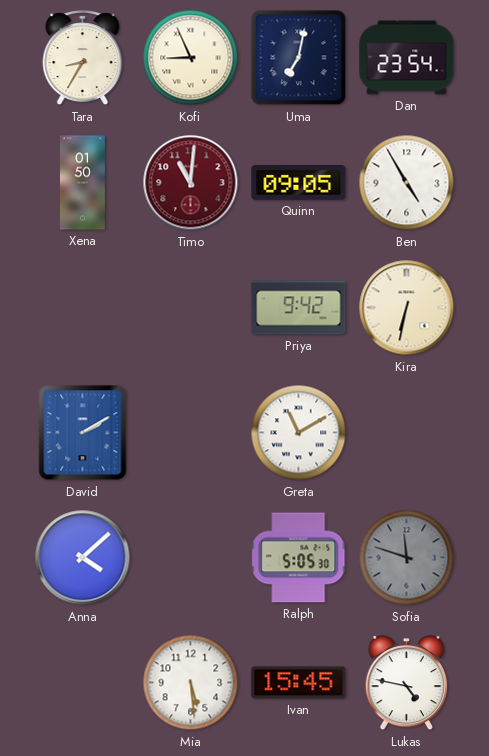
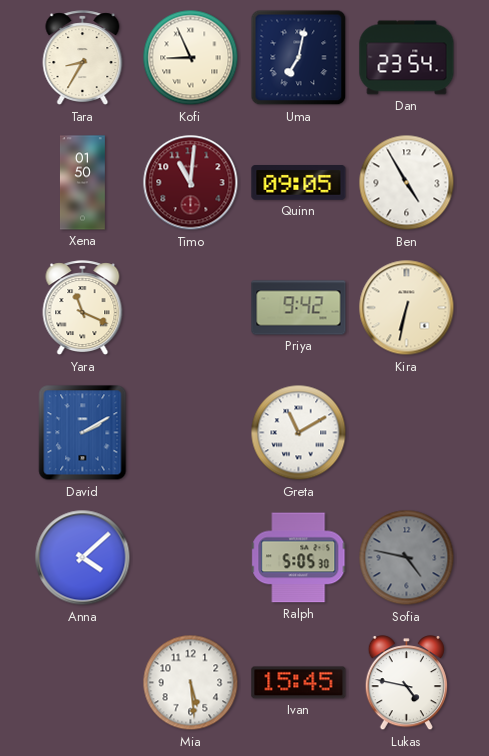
Yara: none -> 11:19 (83, 308)
Sofia: 11:48 -> 4:47 (407, 558)
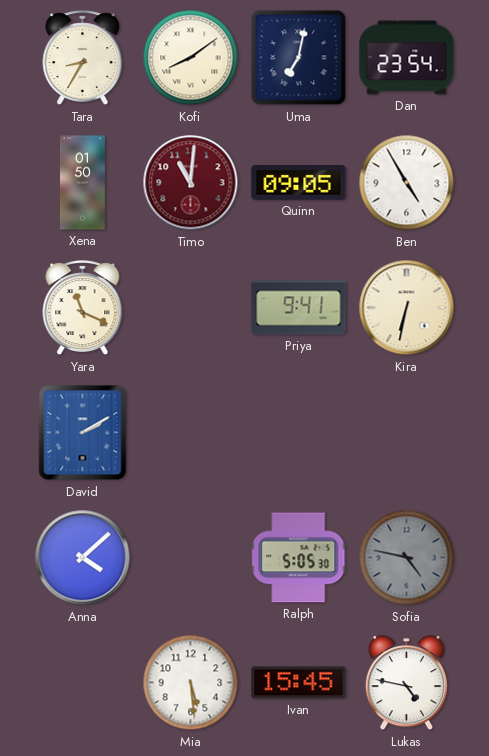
Kofi: 8:56 -> 8:09 (191, 58)
Priya: 9:42 -> 9:41 (299, 308)
Greta: 11:10 -> none (299, 433)
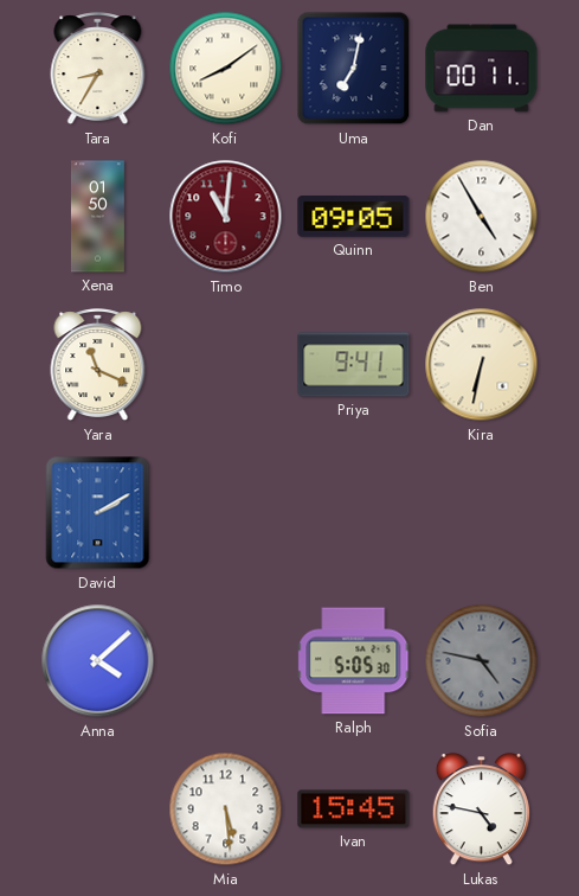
Dan: 23:54 -> 00:11 (482, 69)
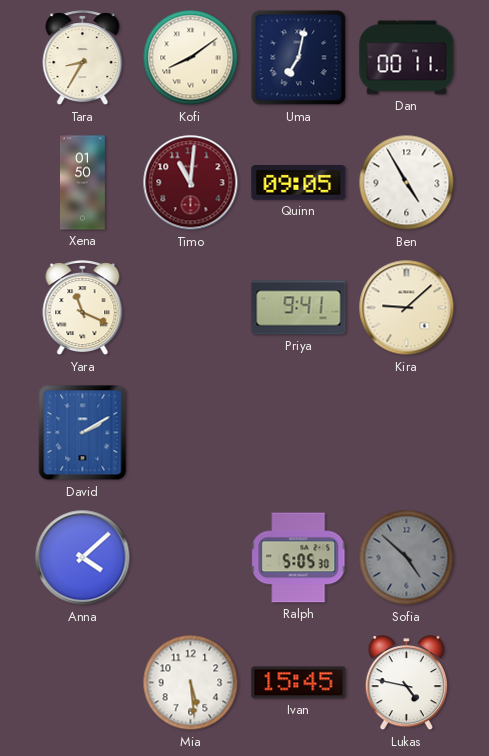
Kira: 6:32 -> 9:08 (407, 308)
Sofia: 4:47 -> 4:52 (407, 558)
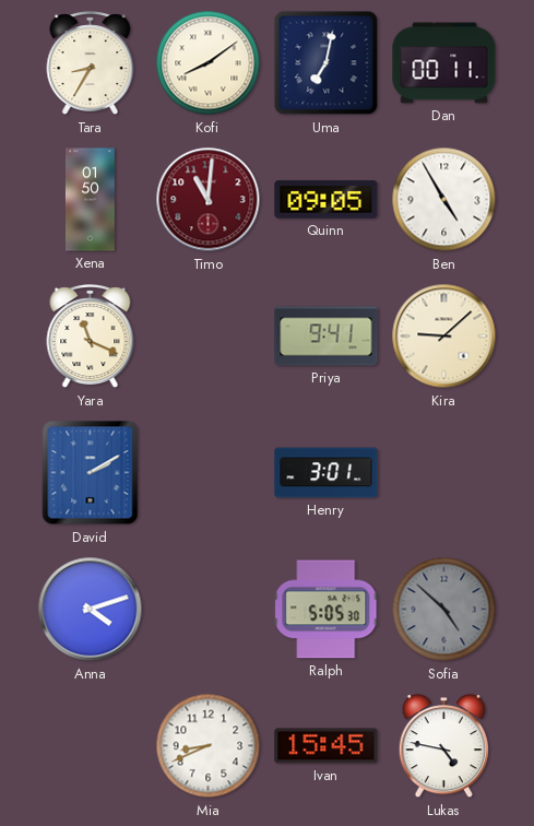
Henry: none -> 3:01 (327, 473)
Anna: 4:08 -> 4:12 (91, 610)
Mia: 5:29 -> 8:41 (209, 746)
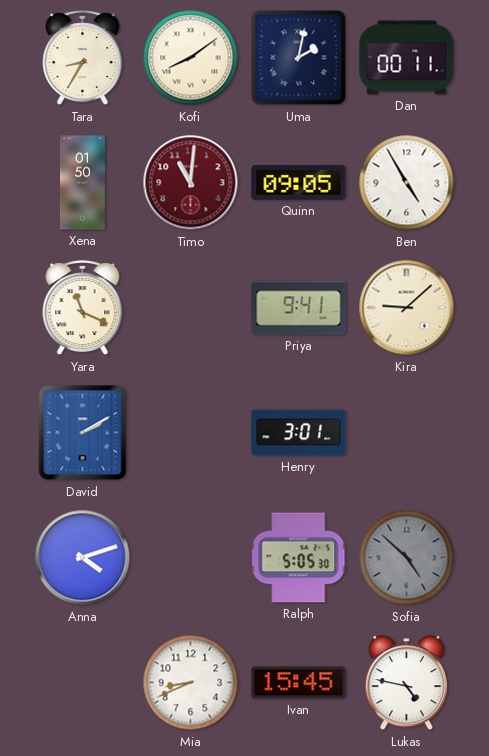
Uma: 7:02 -> 2:02 (299, 58)
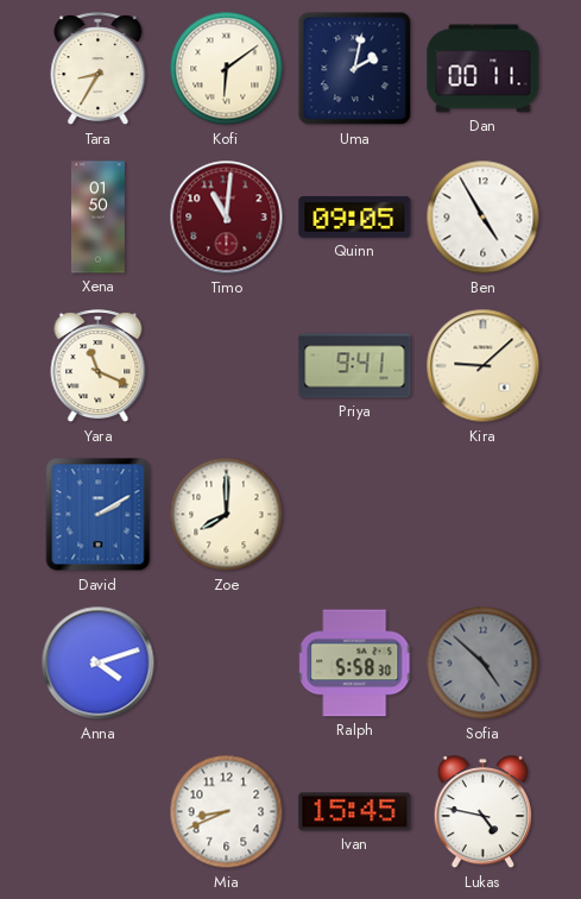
Kofi: 8:09 -> 6:09 (227, 69)
Zoe: none -> 8:00 (227, 515)
Henry: 3:01 -> none (299, 433)
Ralph: 5:05 -> 5:58 (355, 664)
